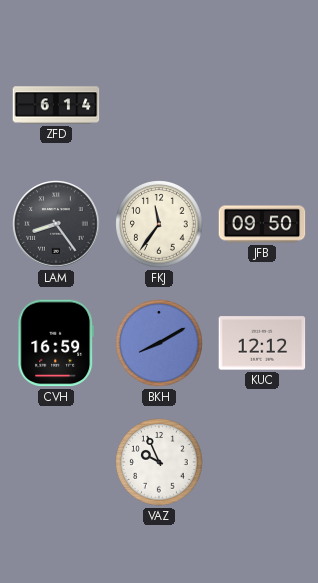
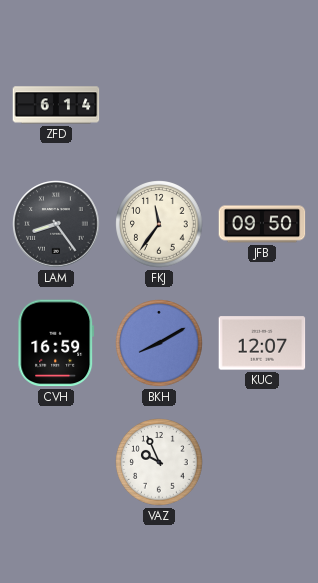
KUC: 12:12 -> 12:07 (262, 343)
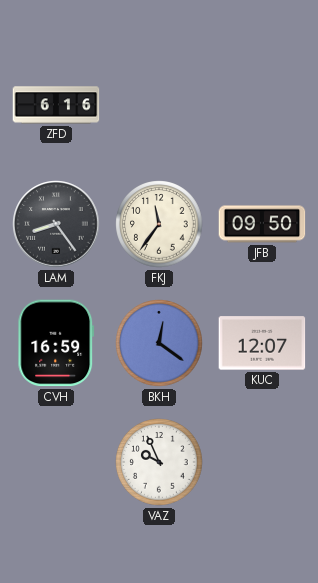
ZFD: 6:14 -> 6:16 (56, 105)
BKH: 8:10 -> 12:21 (159, 343)
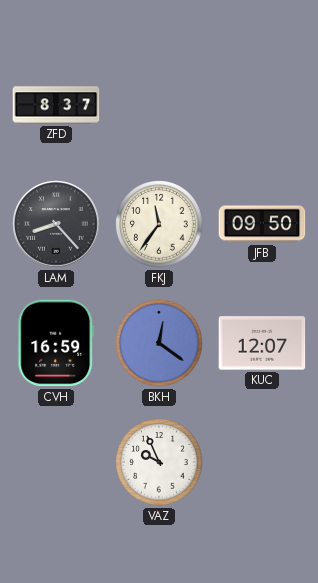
ZFD: 6:16 -> 8:37 (56, 105)
LAM: 8:24 -> 8:23 (56, 224)
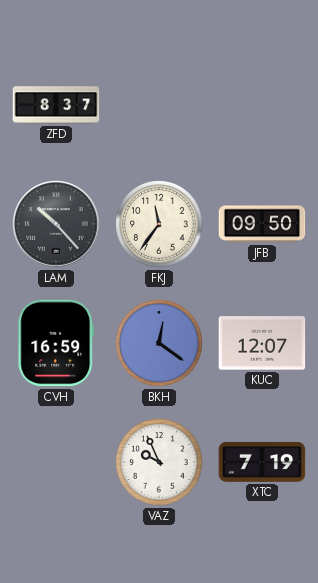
LAM: 8:23 -> 10:23 (56, 224)
XTC: none -> 7:19 (262, 462)
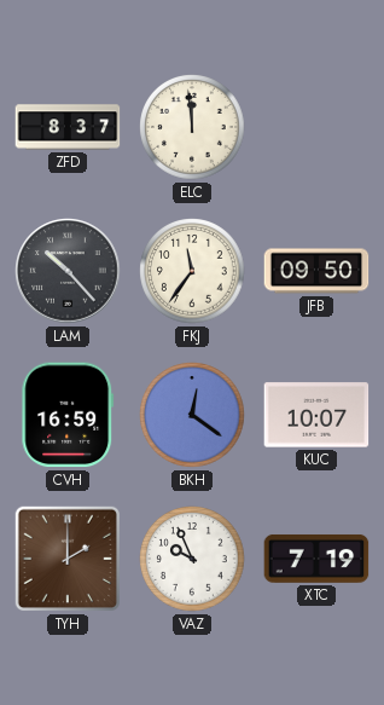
ELC: none -> 11:59 (192, 127)
KUC: 12:07 -> 10:07 (316, 415)
TYH: none -> 2:00 (66, 559)
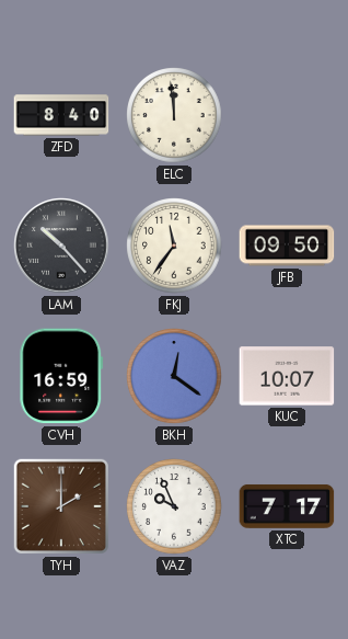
ZFD: 8:37 -> 8:40 (61, 115)
XTC: 7:19 -> 7:17 (287, 506)
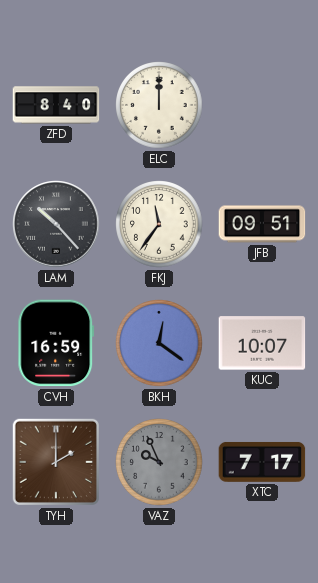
ELC: 11:59 -> 12:00 (159, 105)
JFB: 09:50 -> 09:51 (262, 224)
VAZ dial: white -> grey (159, 462)
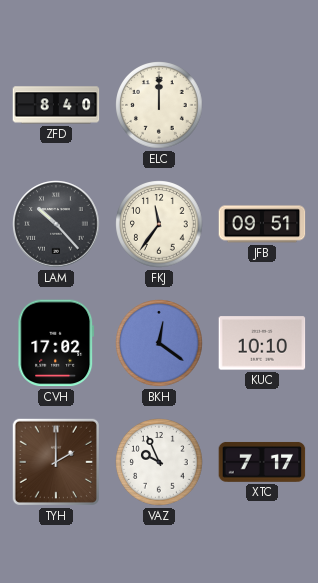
CVH: 16:59 -> 17:02 (56, 343)
KUC: 10:07 -> 10:10 (262, 343)
VAZ dial: grey -> white (159, 462)
